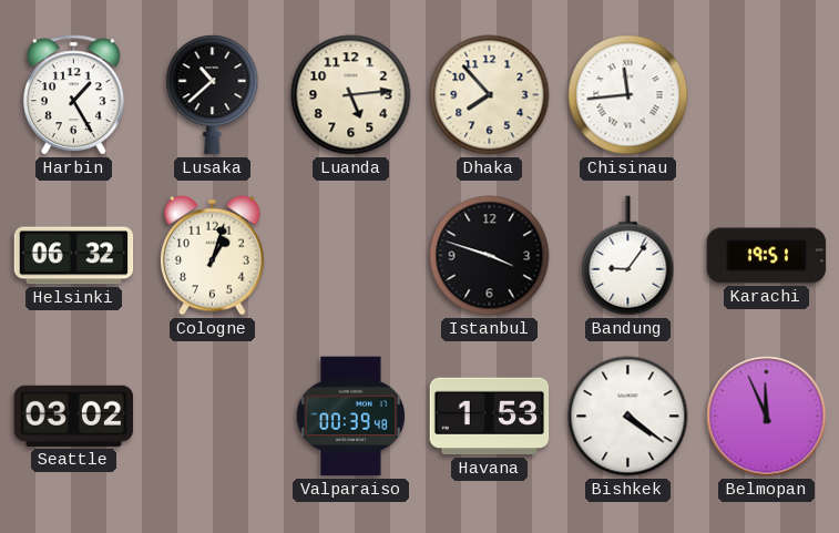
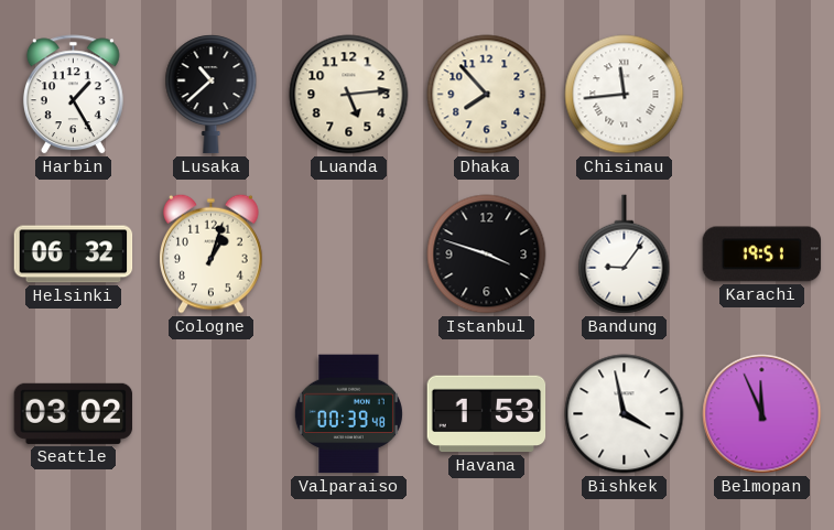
Bishkek: 4:21 -> 3:58 (625, 414)
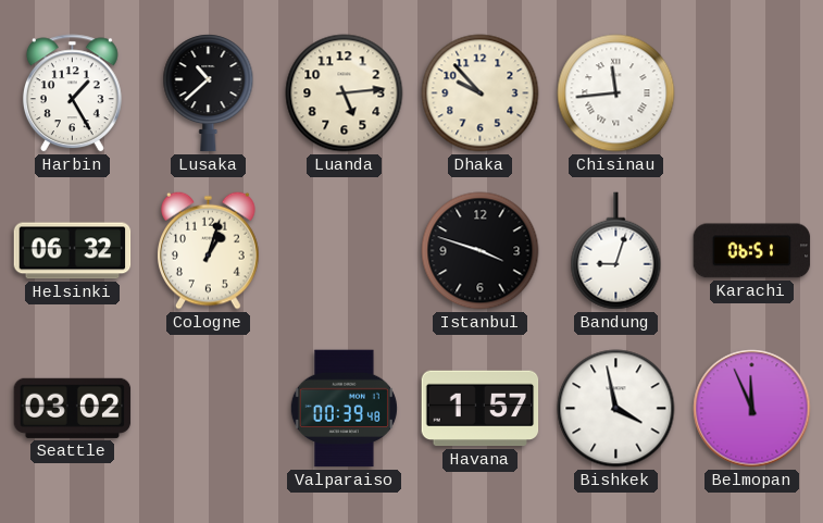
Dhaka: 7:53 -> 9:53 (481, 94)
Bandung: 9:06 -> 9:03 (616, 251)
Karachi: 19:51 -> 06:51 (752, 251)
Havana: 1:53 -> 1:57 (481, 409)
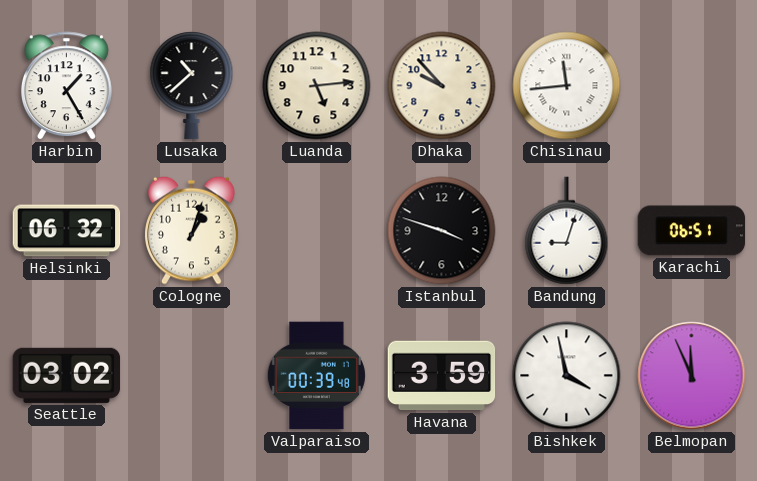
Havana: 1:57 -> 3:59 (442, 376)
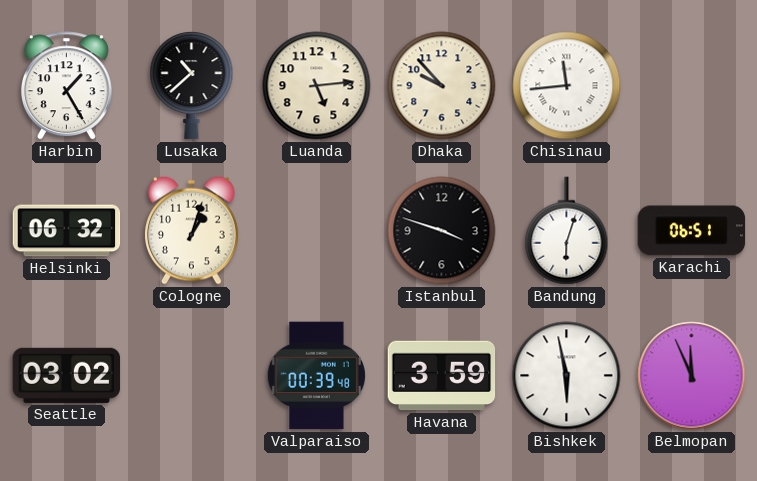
Bandung: 9:03 -> 6:03 (567, 231)
Bishkek: 3:58 -> 5:58 (567, 376)
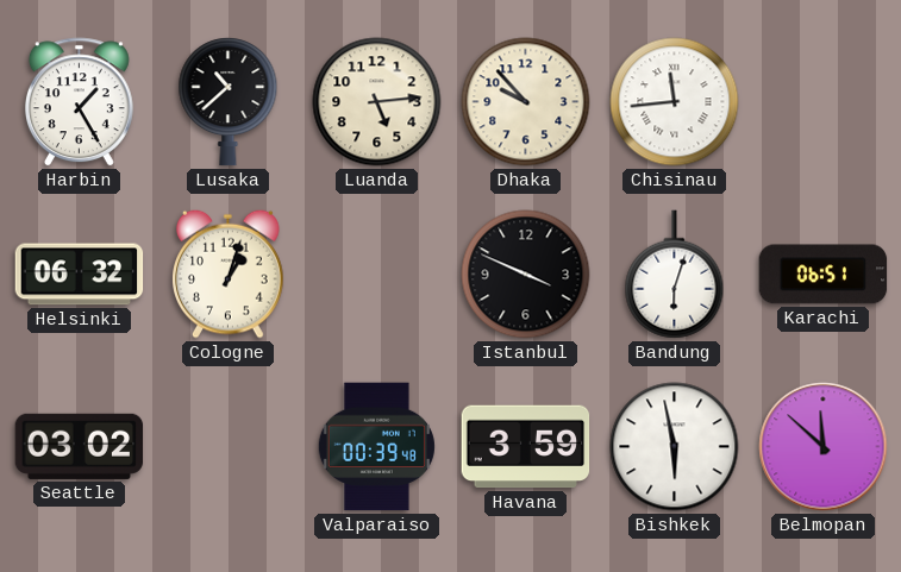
Istanbul: 3:48 -> 3:49 (526, 275)
Belmopan: 11:56 -> 11:52 (824, 447)
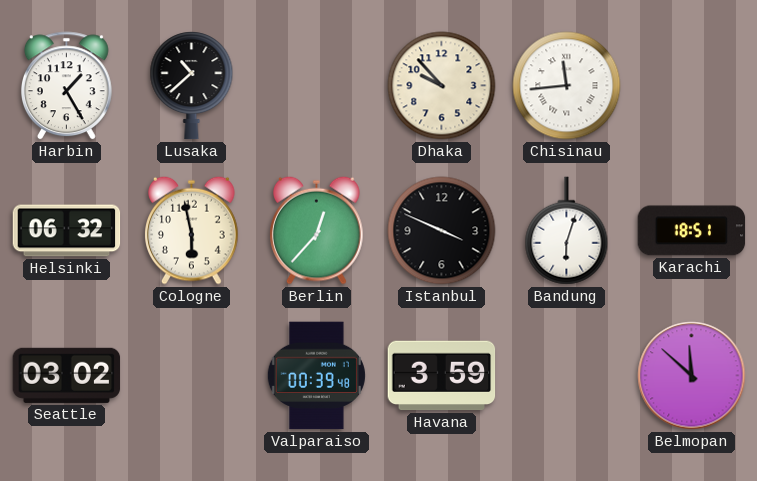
Luanda: 5:14 -> none (377, 102)
Cologne: 1:03 -> 5:58 (192, 230)
Berlin: none -> 12:37 (317, 230)
Karachi: 06:51 -> 18:51 (692, 231)
Bishkek: 5:58 -> none (675, 447)
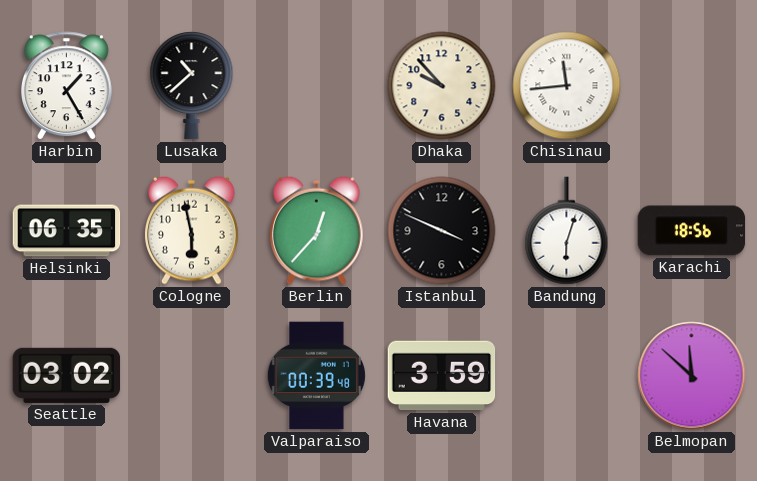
Helsinki: 06:32 -> 06:35 (67, 231)
Karachi: 18:51 -> 18:56 (692, 231)
